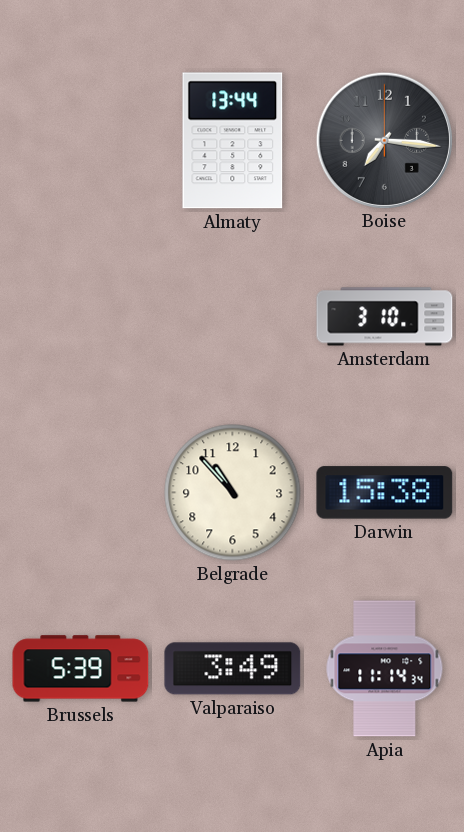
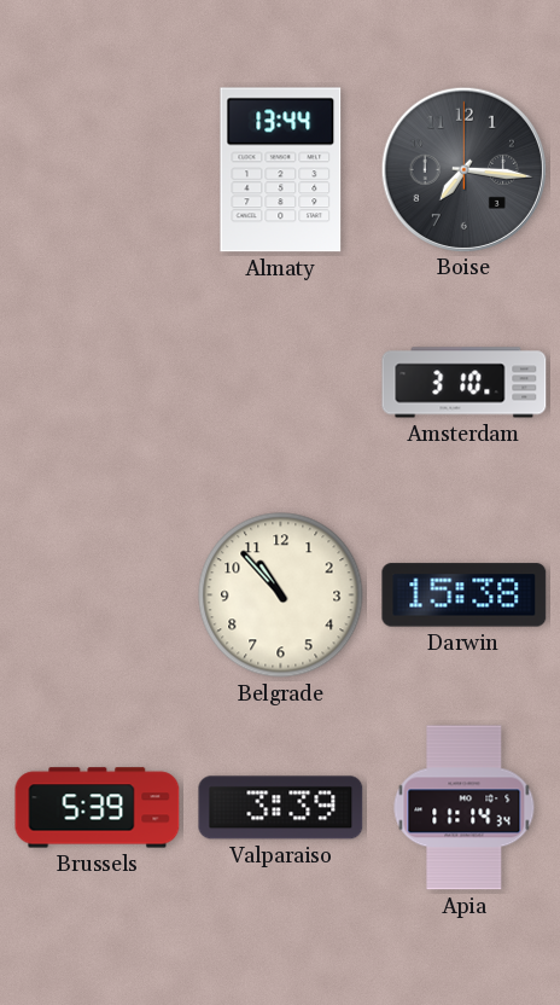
Valparaiso: 3:49 -> 3:39 (281, 808)
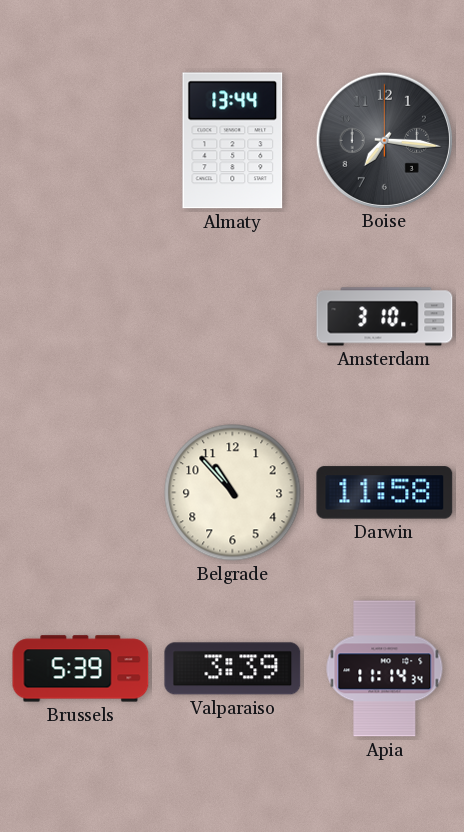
Darwin: 15:38 -> 11:58 (385, 493)
